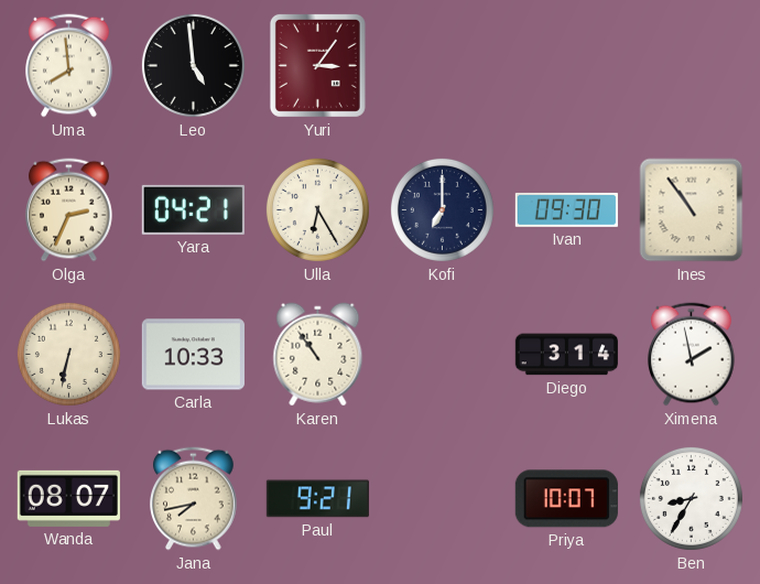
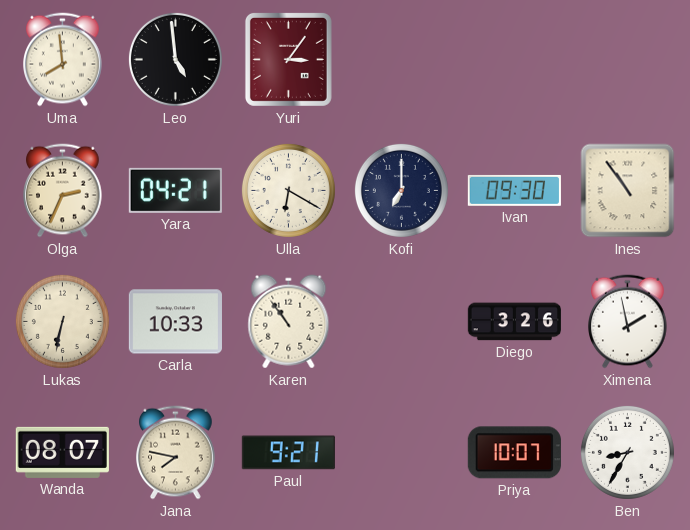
Ulla: 6:25 -> 6:20 (288, 190)
Diego: 3:14 -> 3:26 (514, 322)
Jana: 7:43 -> 7:47 (176, 453)
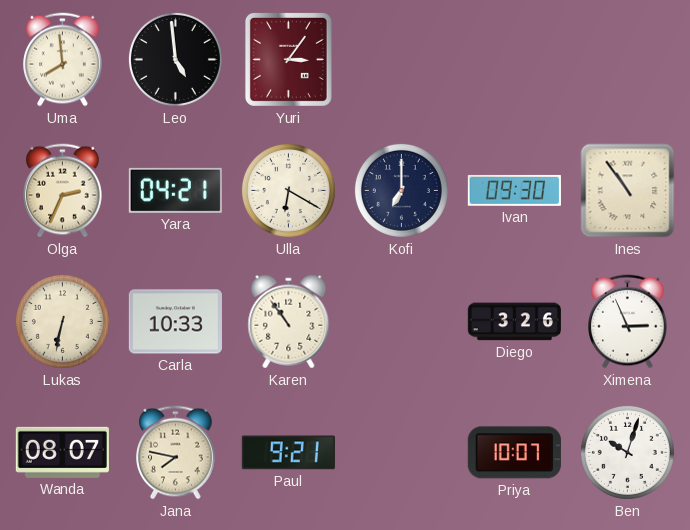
Ximena: 1:58 -> 2:56 (628, 322)
Ben: 8:35 -> 10:03 (627, 452)
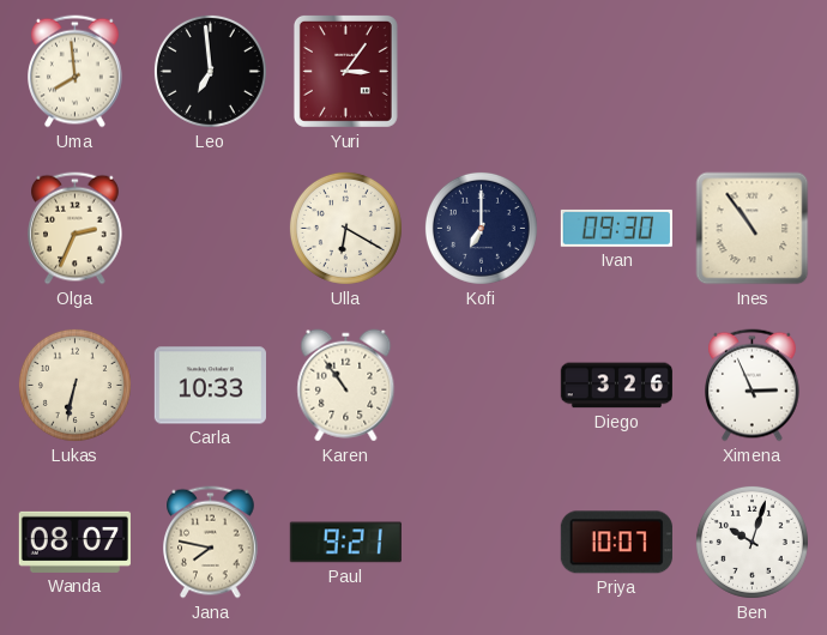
Leo: 4:59 -> 6:59 (210, 71)
Yara: 04:21 -> none (175, 190)
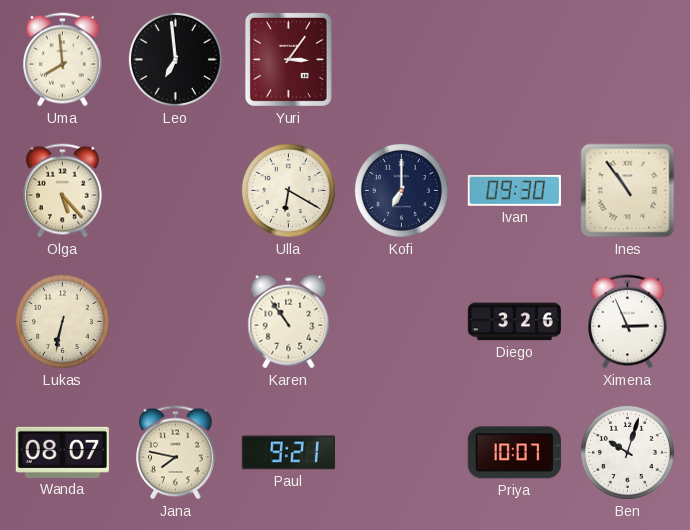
Olga: 2:34 -> 5:23 (63, 191)
Carla: 10:33 -> none (210, 386)
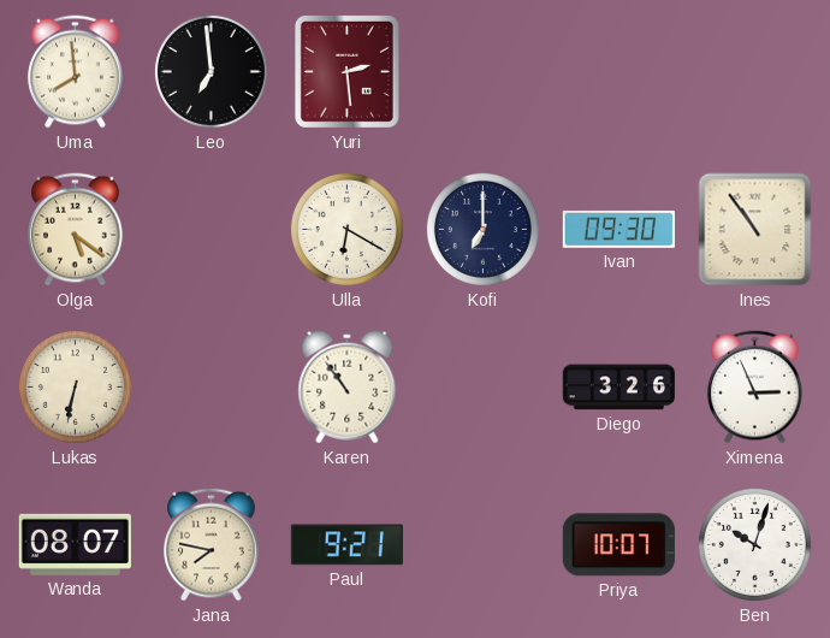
Yuri: 3:06 -> 2:29 (346, 71)
Olga: 5:23 -> 5:21 (76, 230)
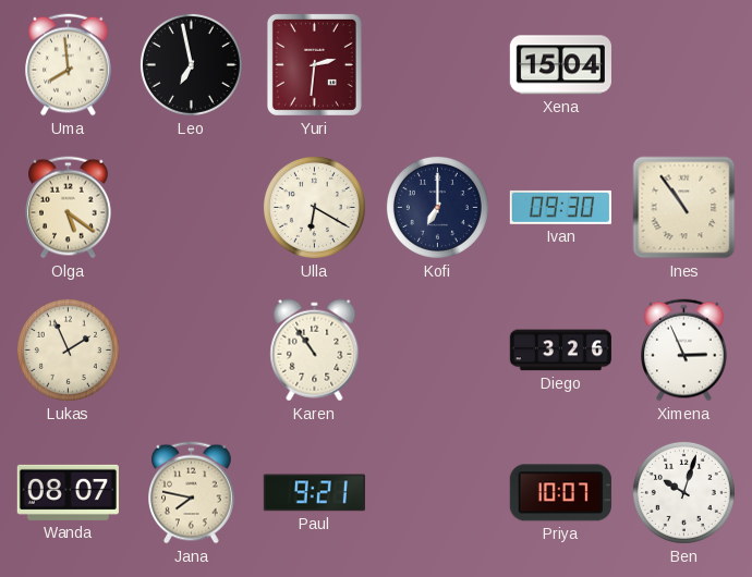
Leo: 6:59 -> 6:58 (191, 64)
Yuri: 2:29 -> 2:31 (314, 64)
Xena: none -> 15:04 (560, 65)
Lukas: 6:32 -> 1:56 (68, 349)
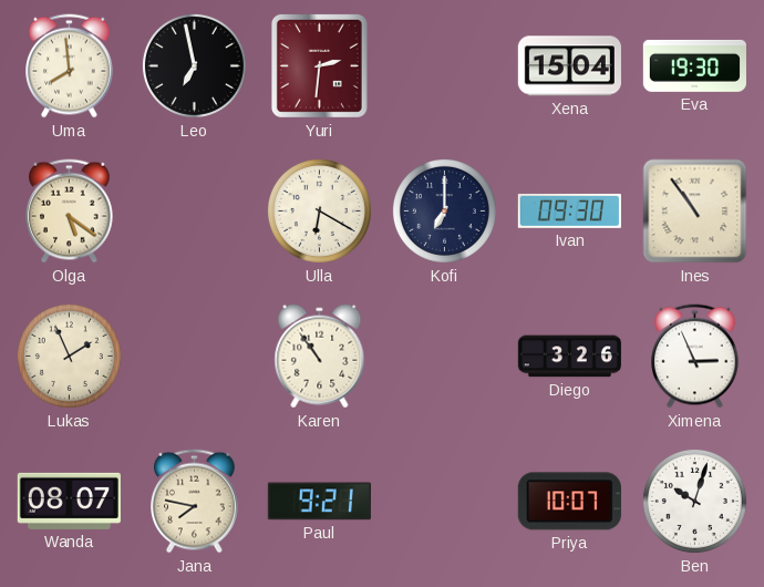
Eva: none -> 19:30 (694, 65)
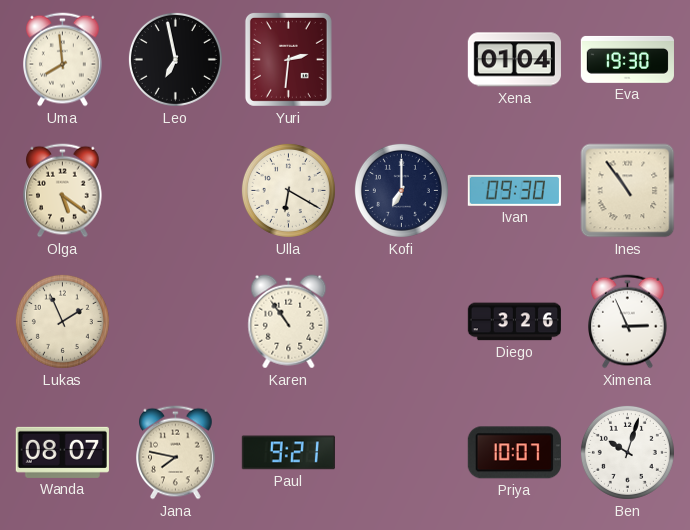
Xena: 15:04 -> 01:04 (514, 60)
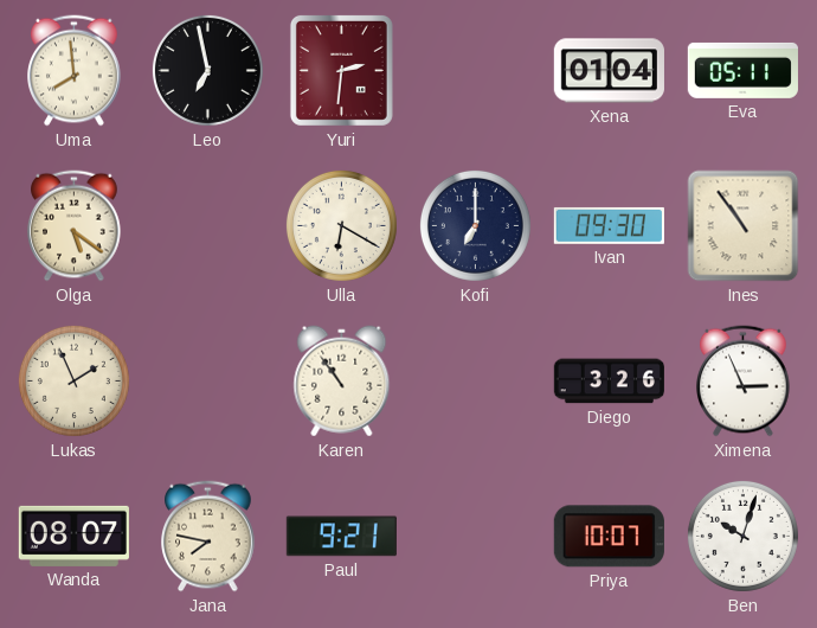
Eva: 19:30 -> 05:11 (742, 70)
